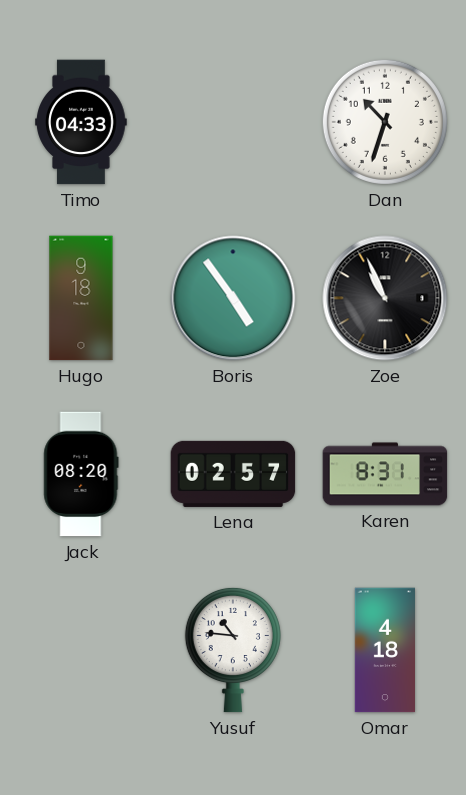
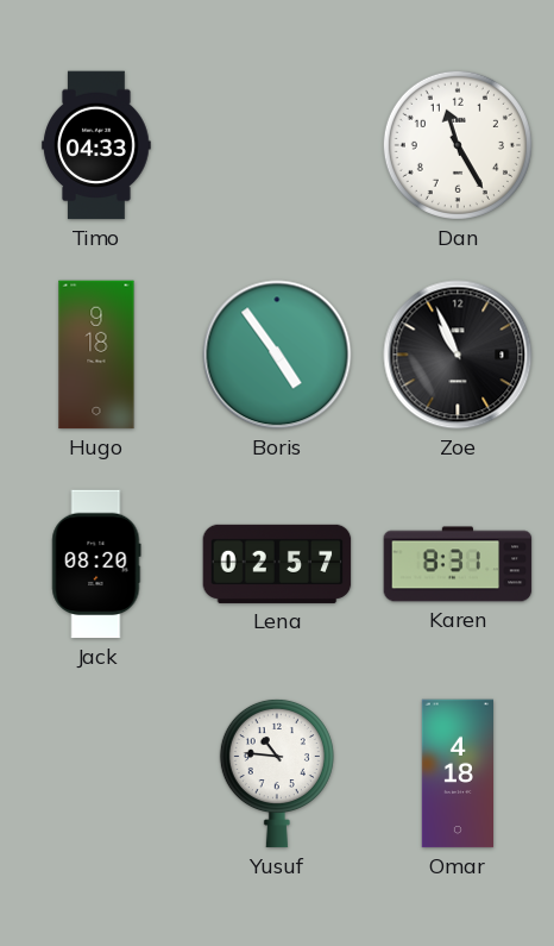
Dan: 10:33 -> 11:25 (458, 145)
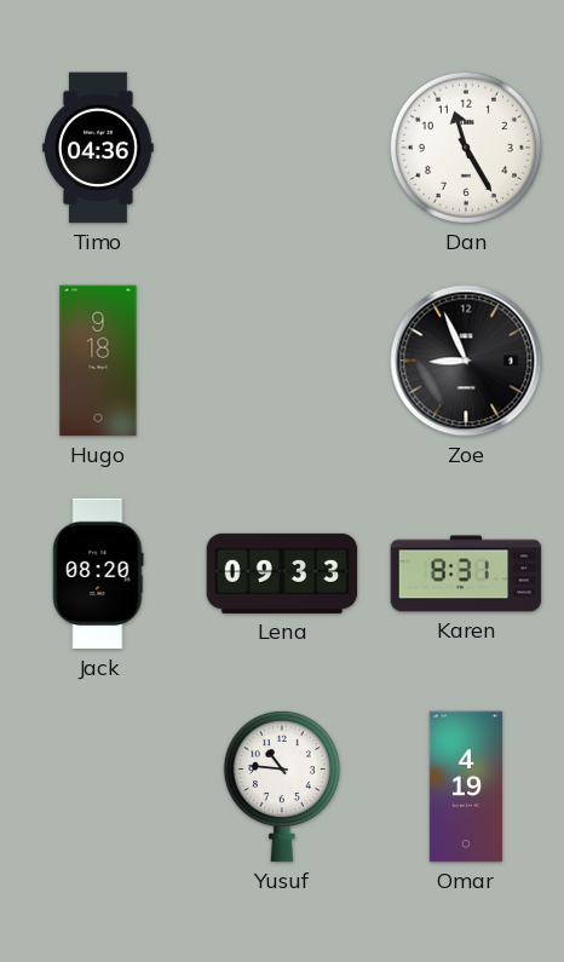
Timo: 04:33 -> 04:36 (98, 148)
Boris: 4:54 -> none (277, 355)
Zoe: 10:56 -> 8:56 (466, 361)
Lena: 02:57 -> 09:33 (282, 574)
Omar: 4:18 -> 4:19 (465, 787)
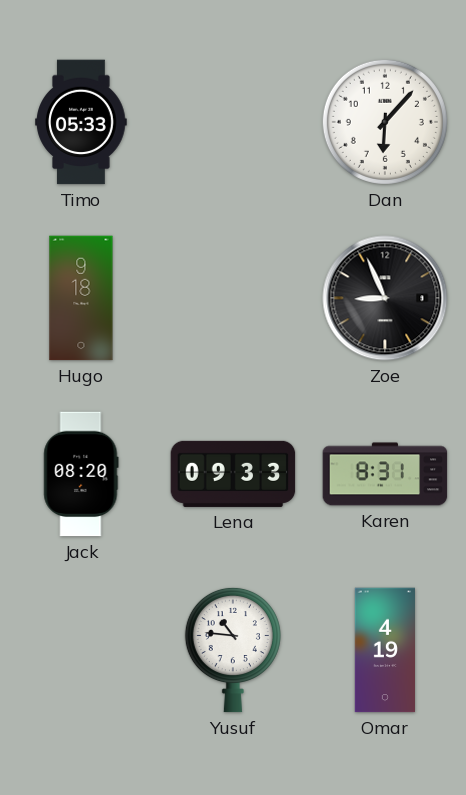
Timo: 04:36 -> 05:33 (81, 122)
Dan: 11:25 -> 6:07 (385, 122)
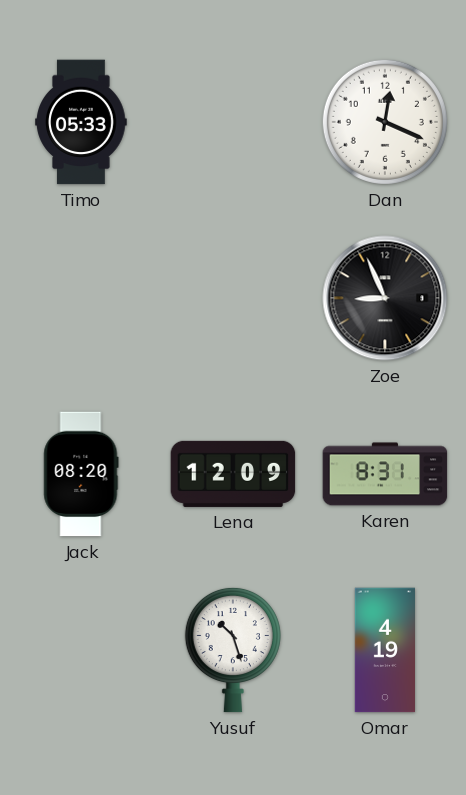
Dan: 6:07 -> 12:19 (385, 122)
Hugo: 9:18 -> none (81, 298)
Lena: 09:33 -> 12:09 (233, 474)
Yusuf: 10:46 -> 10:27 (233, 650)
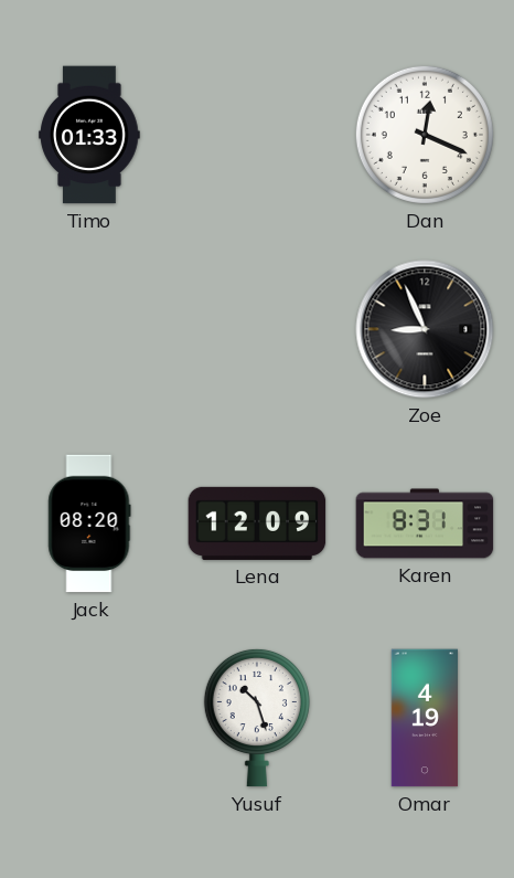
Timo: 05:33 -> 01:33 (89, 135)
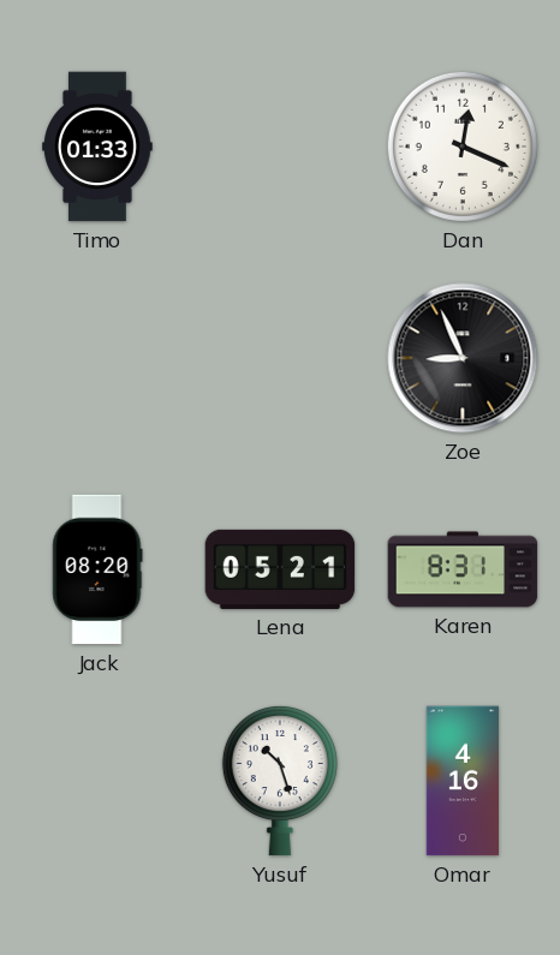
Lena: 12:09 -> 05:21 (280, 569)
Omar: 4:19 -> 4:16 (461, 781)
